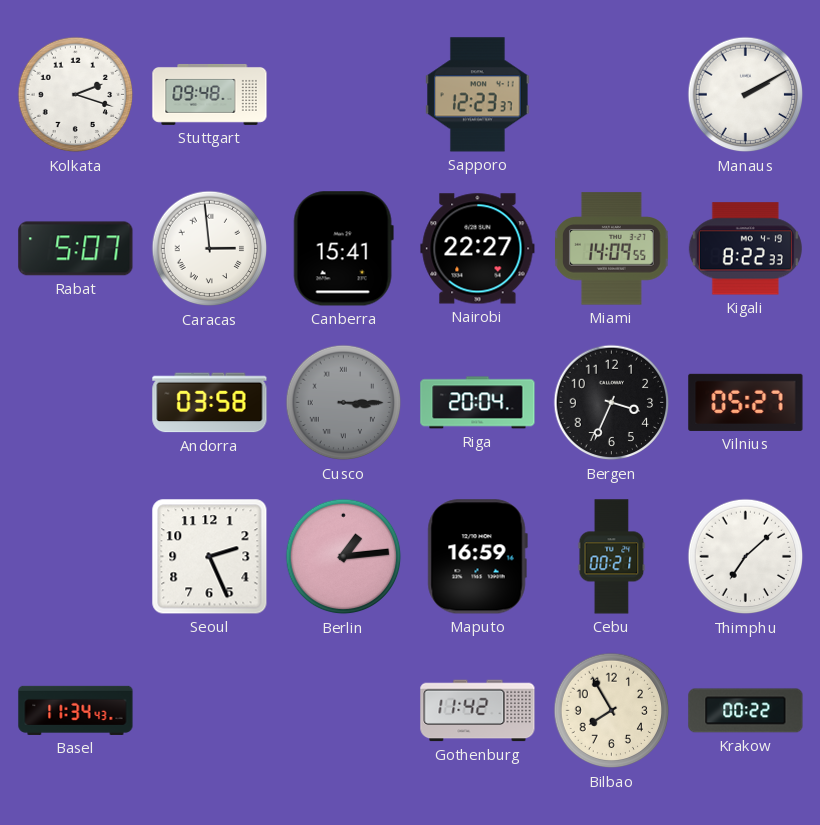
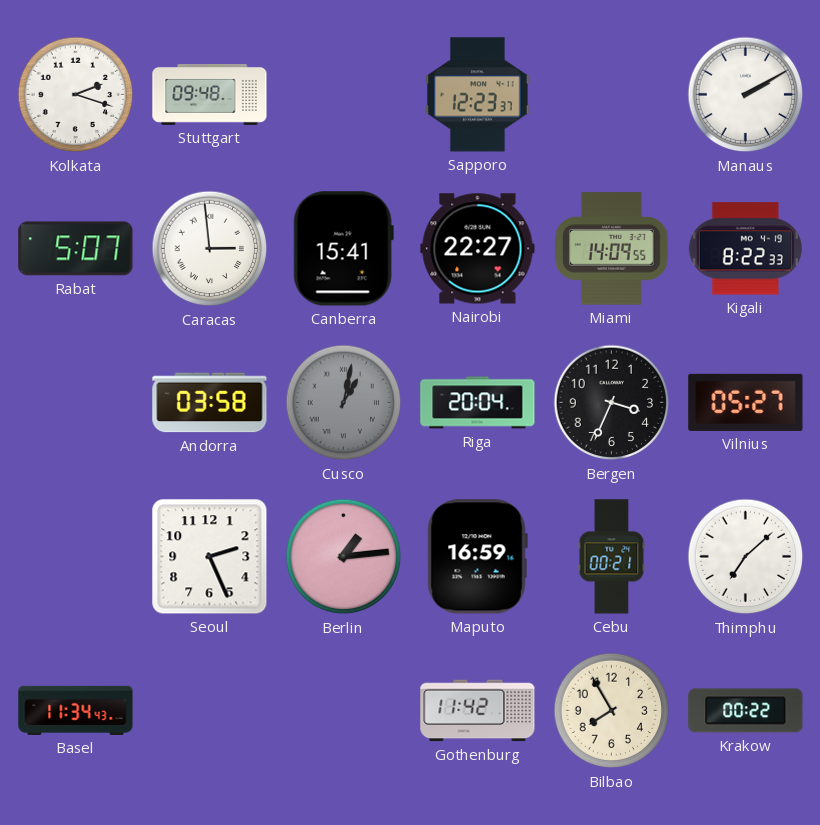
Cusco: 3:15 -> 1:02 (344, 403)
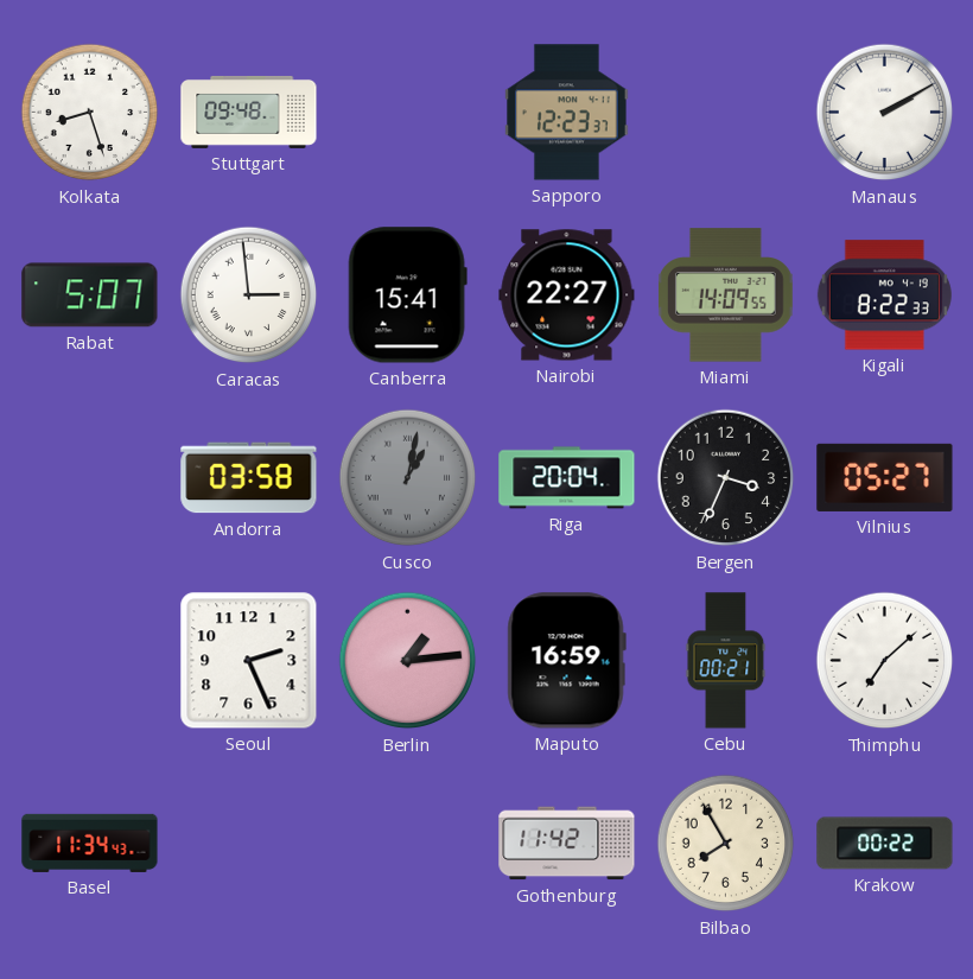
Kolkata: 2:18 -> 8:27 (90, 113)
